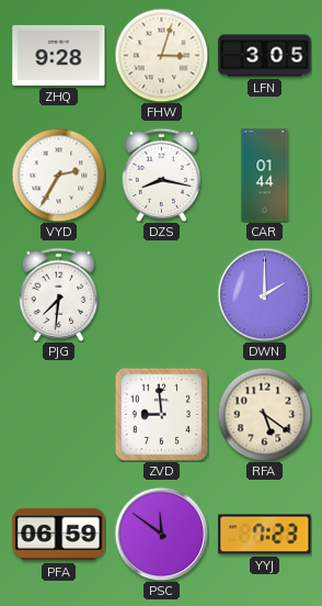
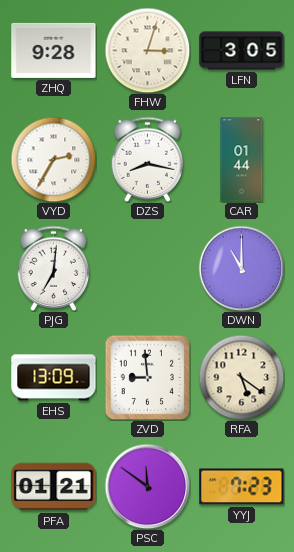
PJG: 7:31 -> 7:01 (54, 268)
DWN: 2:00 -> 11:00 (241, 268)
EHS: none -> 13:09 (54, 378)
PFA: 06:59 -> 01:21 (54, 487)
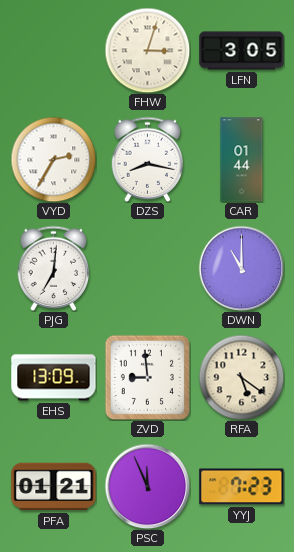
ZHQ: 9:28 -> none (54, 50)
PSC: 11:51 -> 11:56 (147, 486)
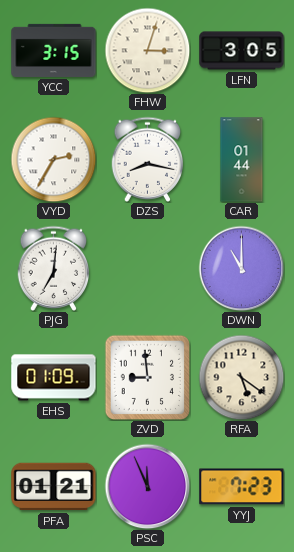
YCC: none -> 3:15 (54, 50)
EHS: 13:09 -> 01:09 (54, 378)
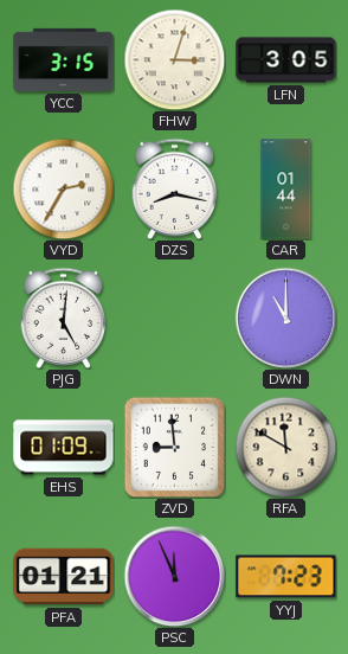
PJG: 7:01 -> 5:01 (64, 318)
RFA: 5:21 -> 11:50 (285, 447)
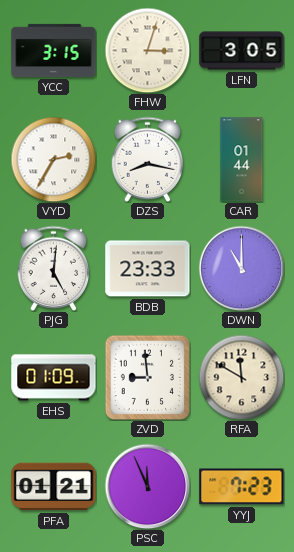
BDB: none -> 23:33 (148, 269)
